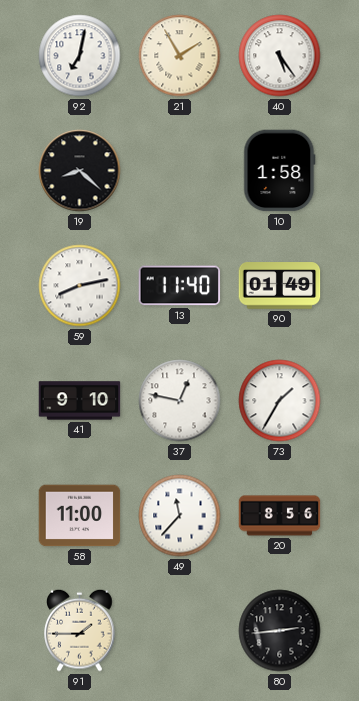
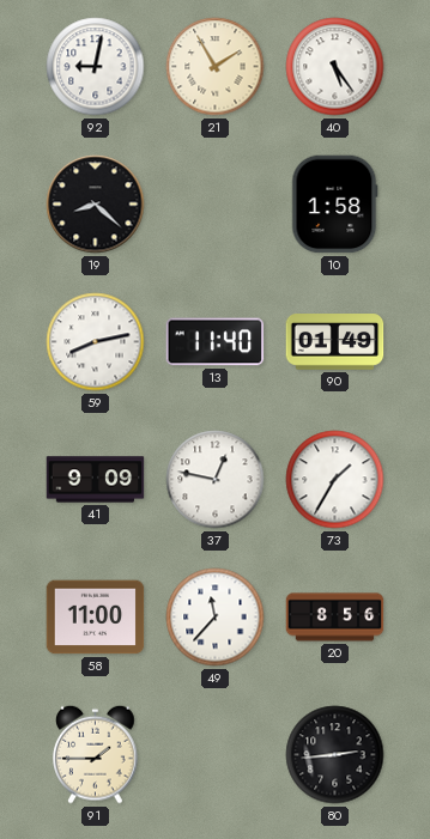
92: 7:02 -> 9:02 (96, 67)
41: 9:10 -> 9:09 (96, 480)
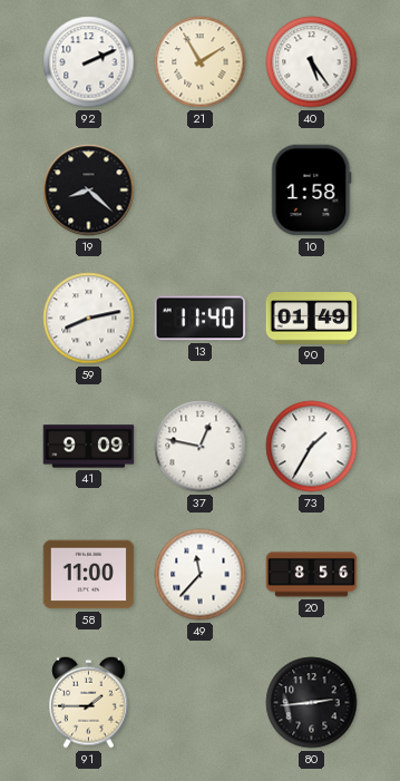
92: 9:02 -> 2:11 (89, 62)
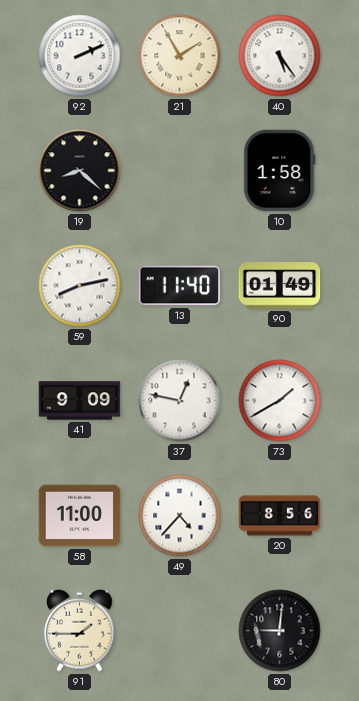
73: 1:35 -> 1:40 (280, 401)
49: 11:37 -> 4:37 (180, 516)
80: 2:44 -> 9:01 (280, 631)
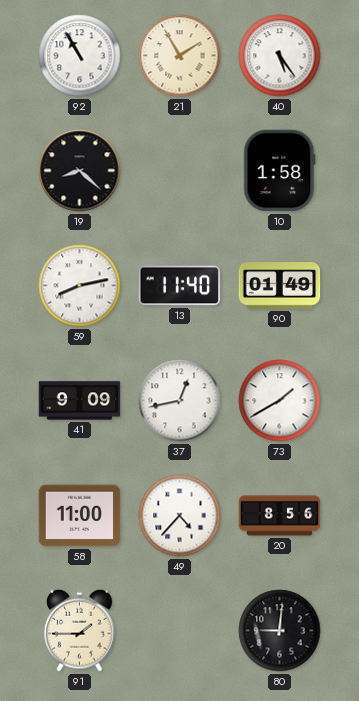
92: 2:11 -> 10:55 (80, 56)
37: 12:47 -> 12:43 (180, 401)
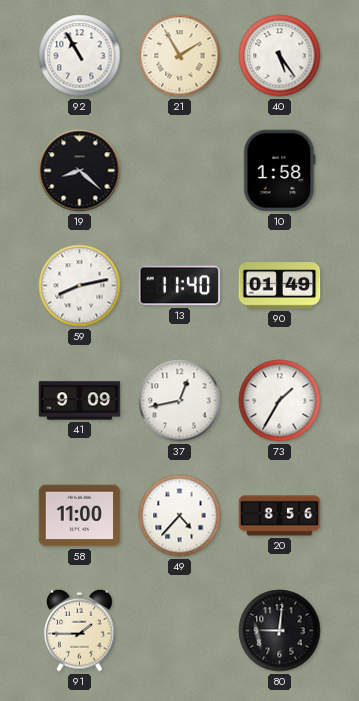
73: 1:40 -> 1:35 (280, 401)
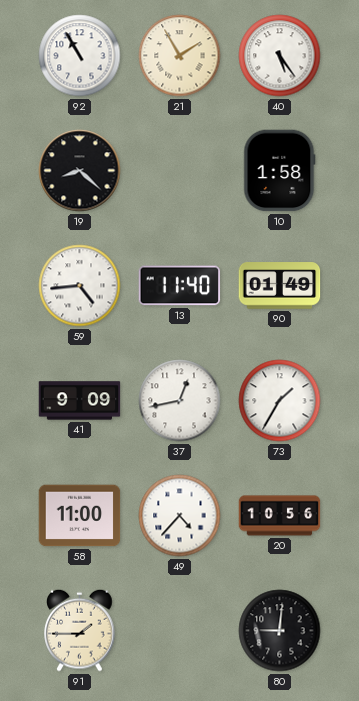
59: 8:13 -> 4:44 (80, 286)
20: 8:56 -> 10:56 (280, 516)
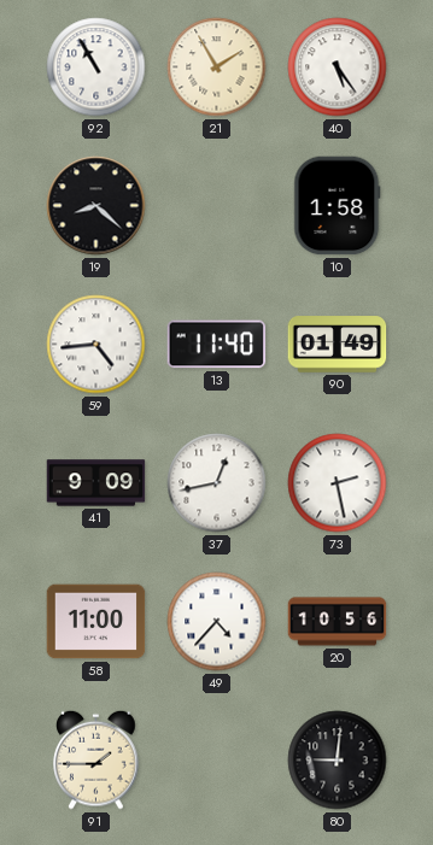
73: 1:35 -> 2:28 (338, 483)
